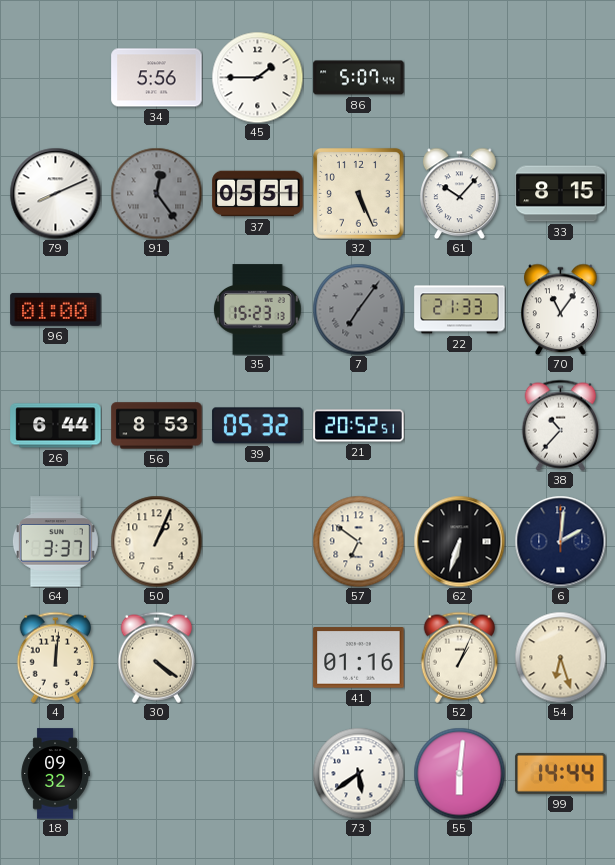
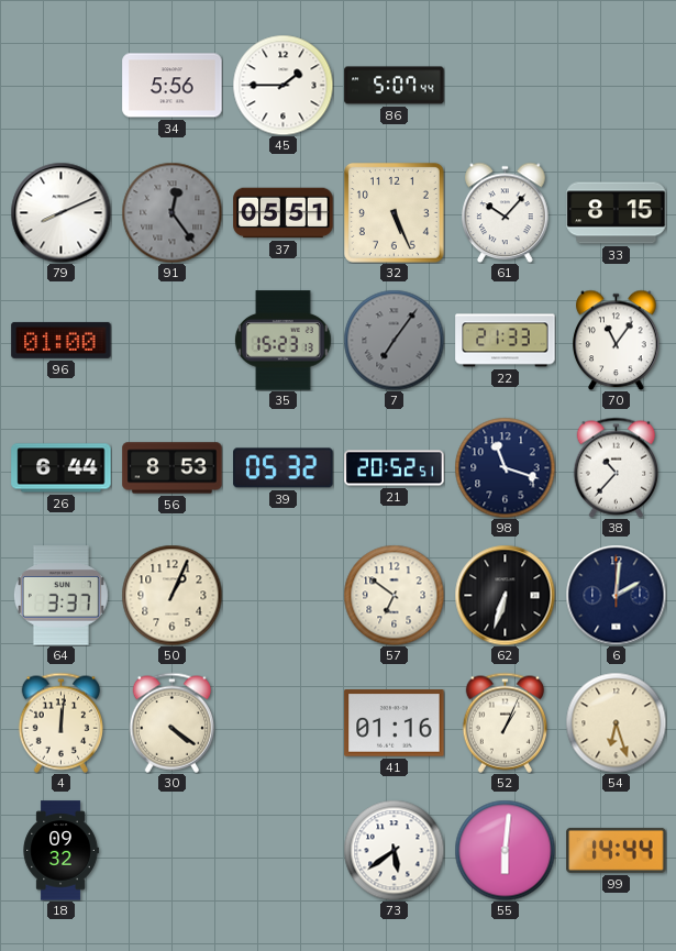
98: none -> 11:18 (505, 467)
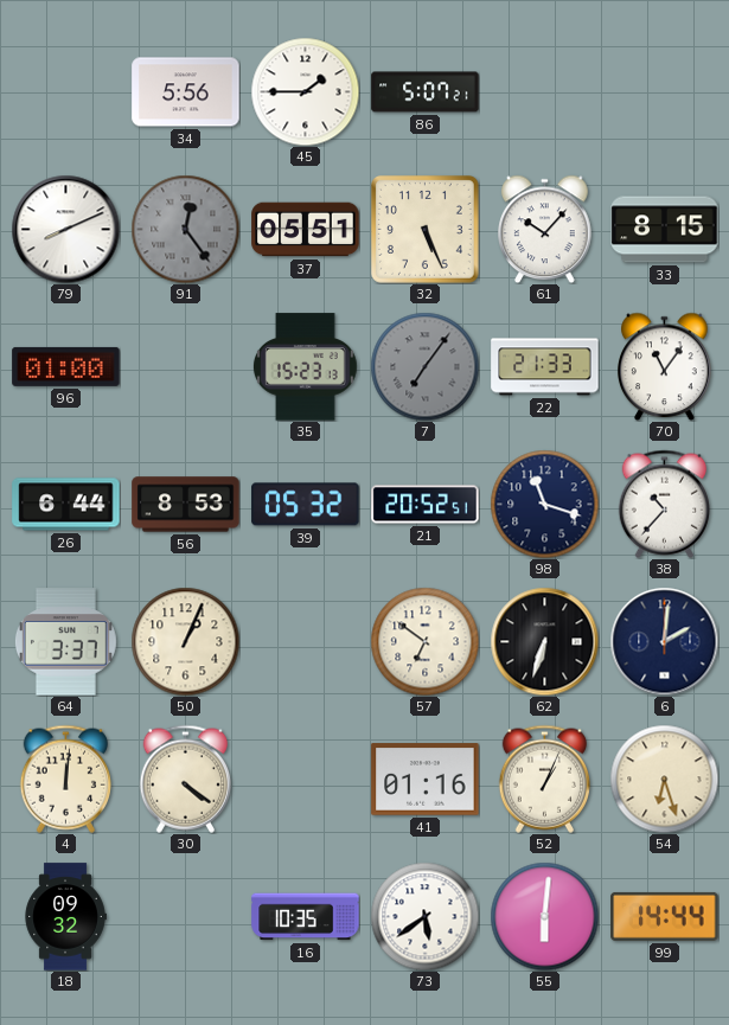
86: 5:07:44 -> 5:07:21 (426, 92)
16: none -> 10:35 (306, 917)
